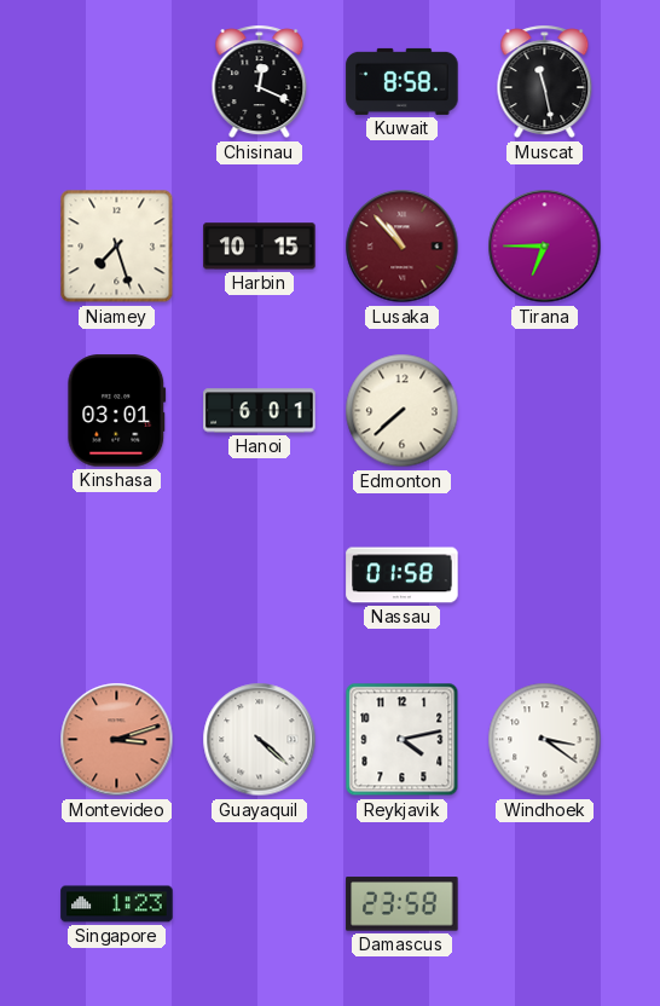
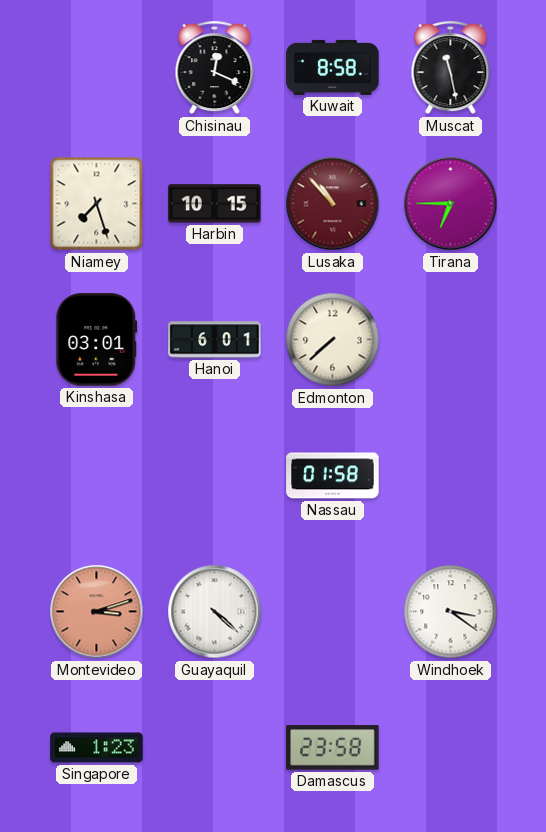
Reykjavik: 4:13 -> none (403, 740)
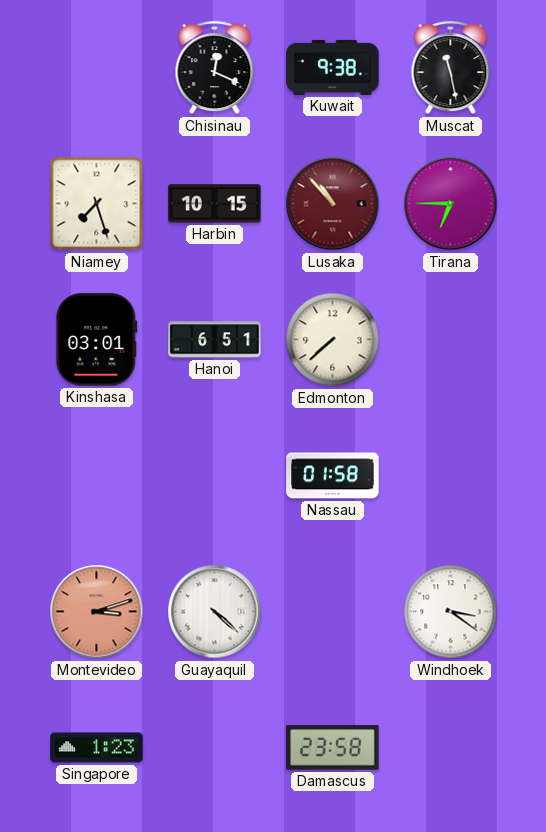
Kuwait: 8:58 -> 9:38 (333, 67)
Hanoi: 6:01 -> 6:51 (215, 340)
